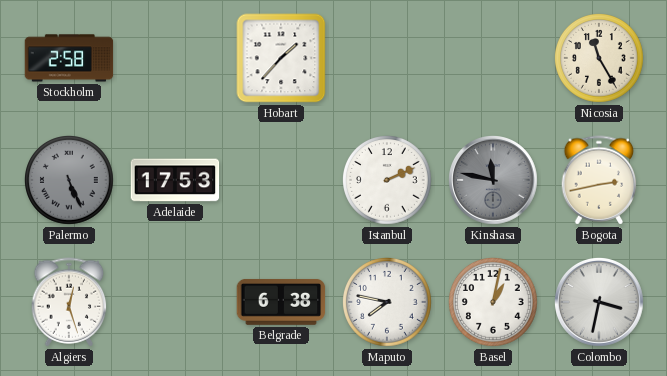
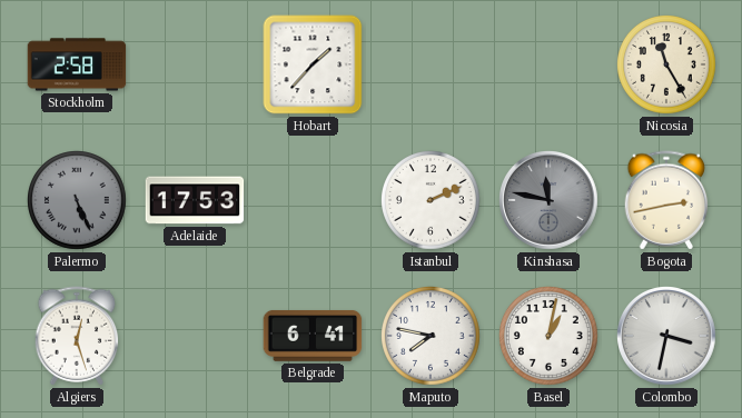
Belgrade: 6:38 -> 6:41 (313, 336)
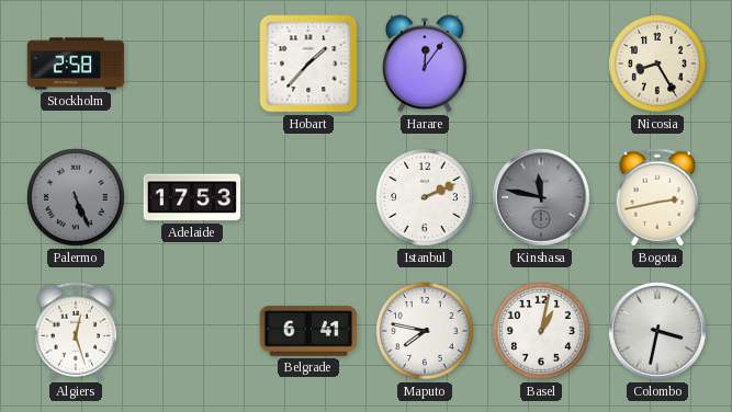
Harare: none -> 12:06 (426, 64)
Nicosia: 11:25 -> 8:25 (658, 65)
